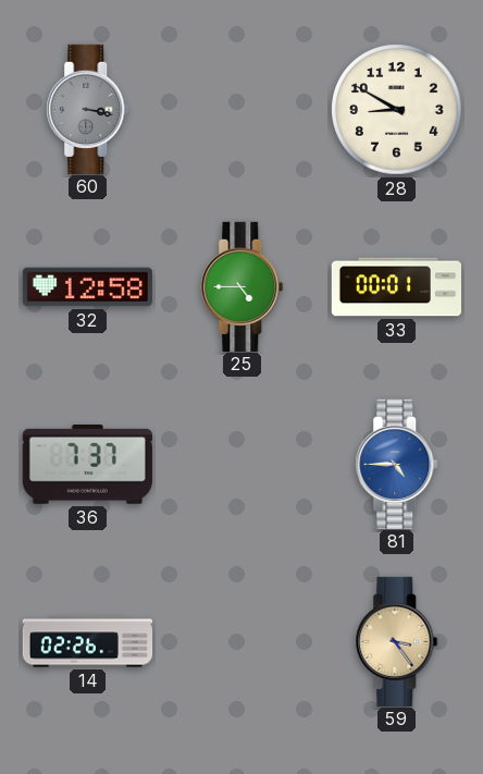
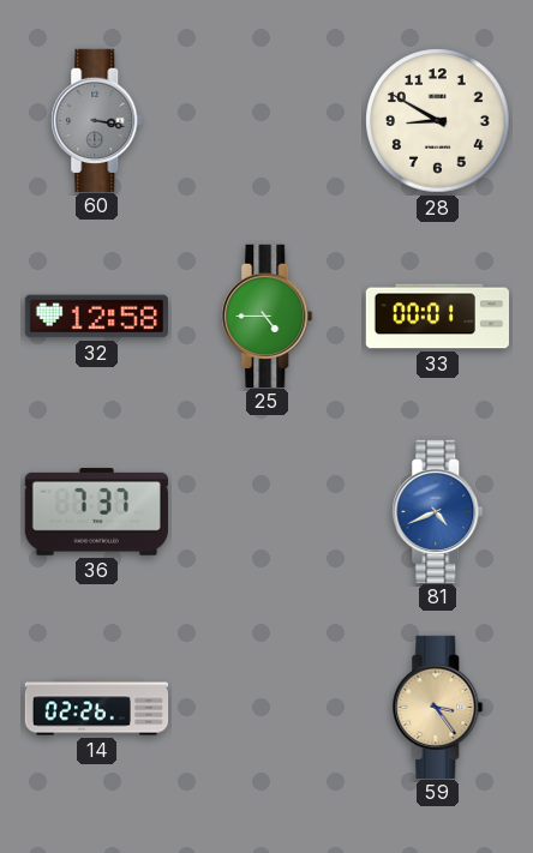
81: 4:45 -> 4:41 (438, 511)
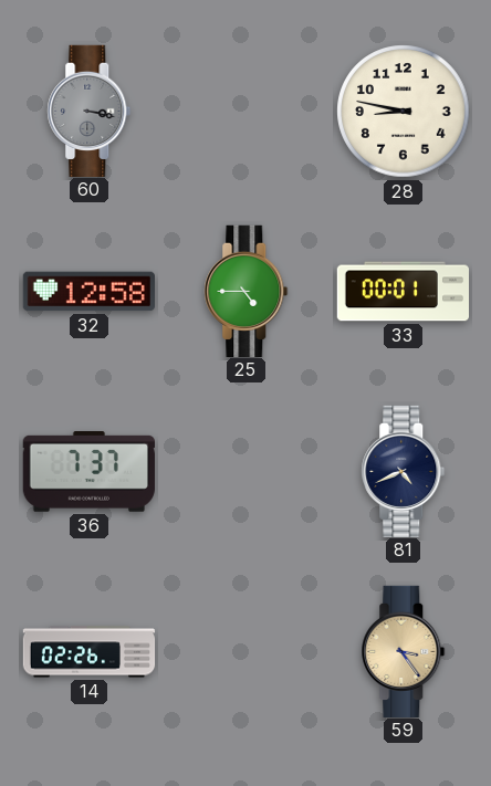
28: 8:50 -> 8:47 (404, 112)
81 dial: blue -> navy (404, 471)
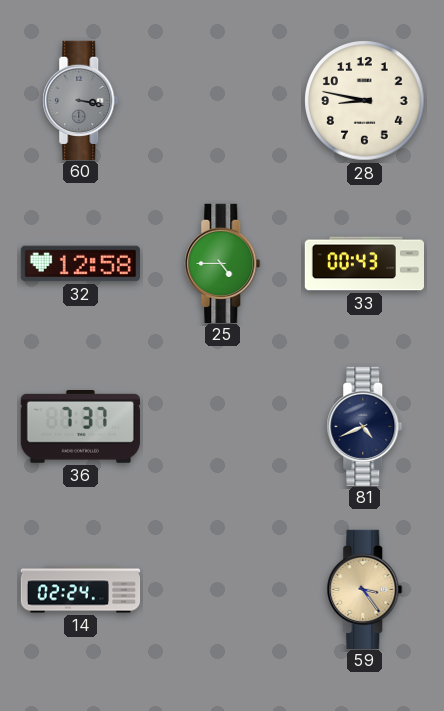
33: 00:01 -> 00:43 (364, 264)
14: 02:26 -> 02:24 (81, 590)
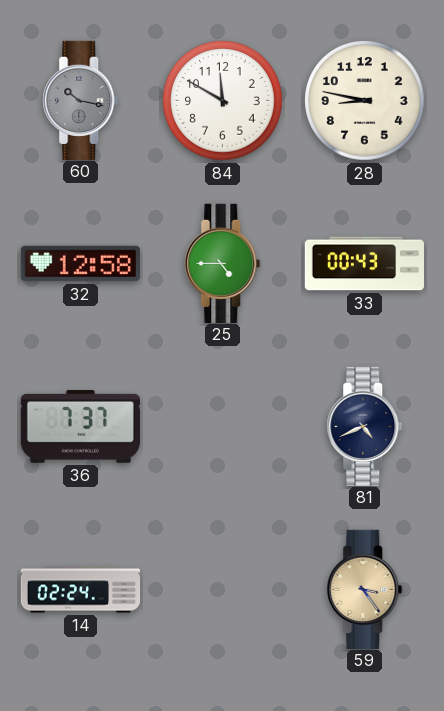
60: 3:17 -> 10:17 (81, 100)
84: none -> 11:50 (223, 101)
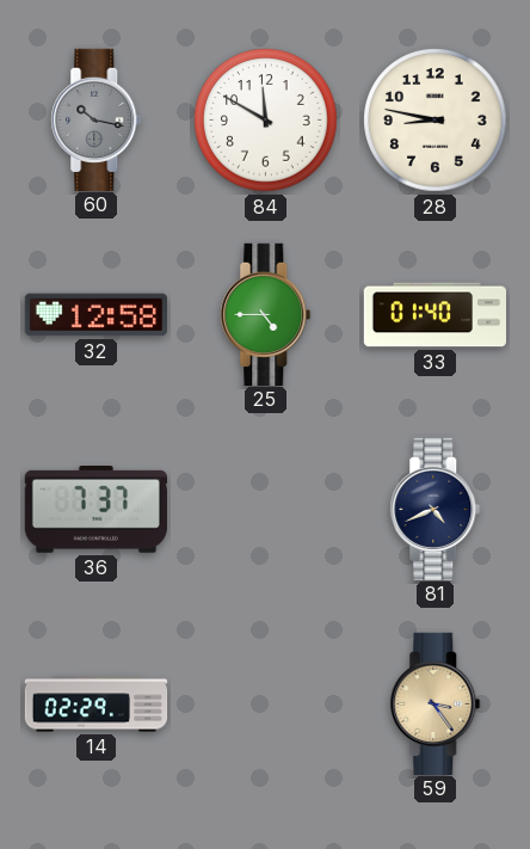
33: 00:43 -> 01:40 (435, 315)
14: 02:24 -> 02:29 (97, 705)
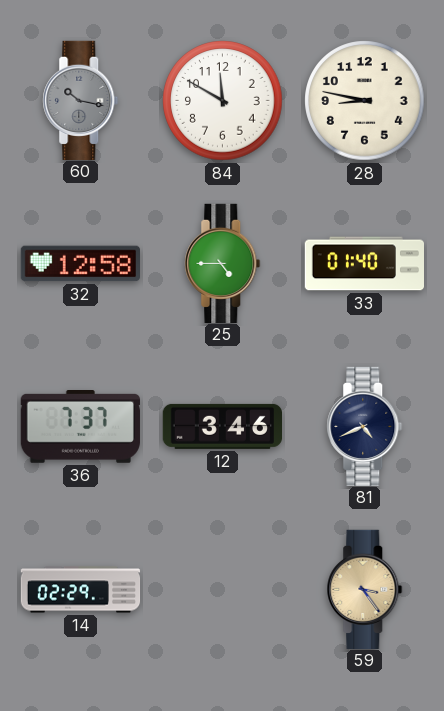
12: none -> 3:46 (222, 426)
